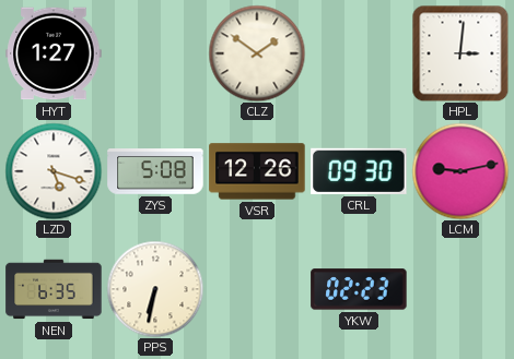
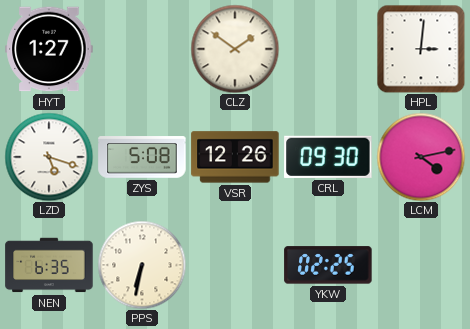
LCM: 9:13 -> 4:13 (421, 157)
YKW: 02:23 -> 02:25 (328, 265)
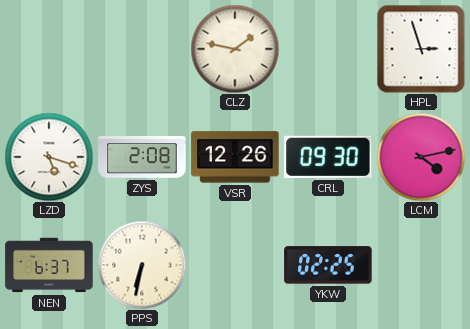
HYT: 1:27 -> none (49, 49)
CLZ: 1:51 -> 1:47 (235, 49)
HPL: 3:01 -> 2:57 (421, 49)
ZYS: 5:08 -> 2:08 (142, 157)
NEN: 6:35 -> 6:37 (49, 265)
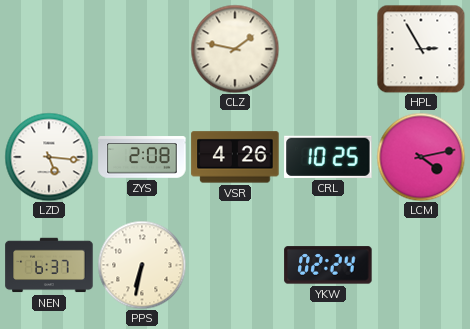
HPL: 2:57 -> 2:55 (421, 49)
LZD: 5:18 -> 5:16 (49, 157)
VSR: 12:26 -> 4:26 (235, 157)
CRL: 09:30 -> 10:25 (328, 157)
YKW: 02:25 -> 02:24 (328, 265)
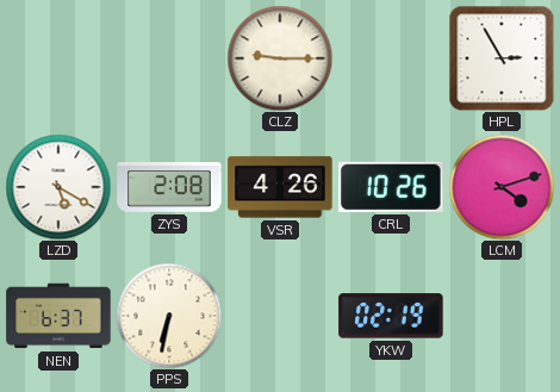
CLZ: 1:47 -> 9:15 (280, 58)
LZD: 5:16 -> 5:20 (58, 187)
CRL: 10:25 -> 10:26 (391, 187)
LCM: 4:13 -> 4:12 (502, 187)
YKW: 02:24 -> 02:19 (391, 316)
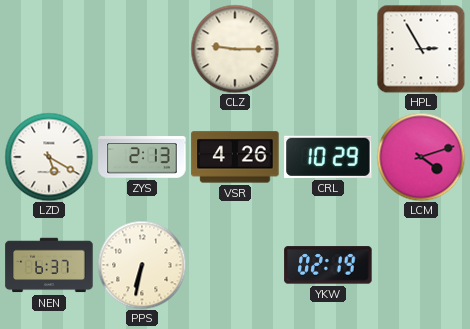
ZYS: 2:08 -> 2:13 (142, 157)
CRL: 10:26 -> 10:29 (328, 157)
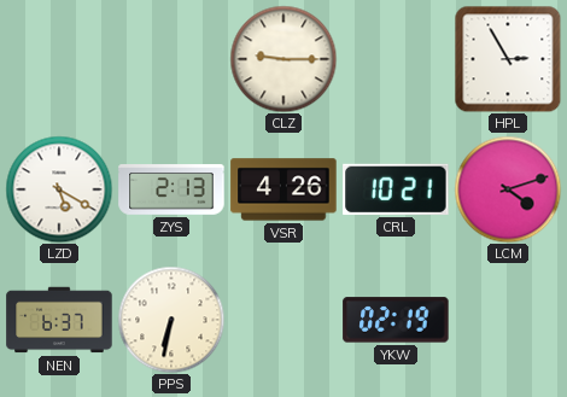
CRL: 10:29 -> 10:21 (396, 189)
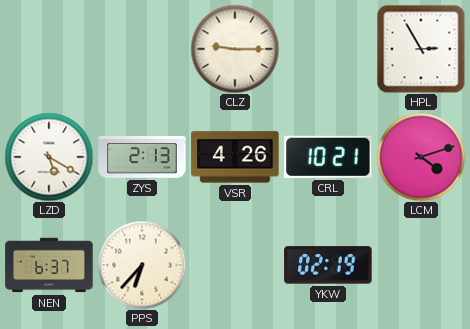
PPS: 6:32 -> 6:37 (142, 265)
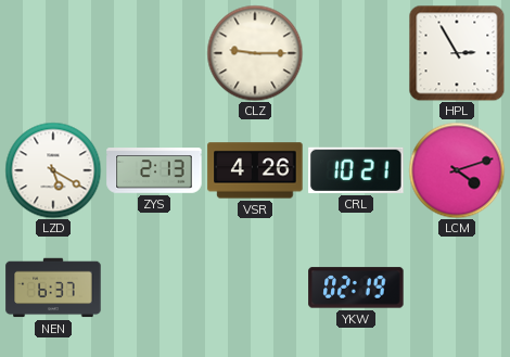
PPS: 6:37 -> none (142, 265)
